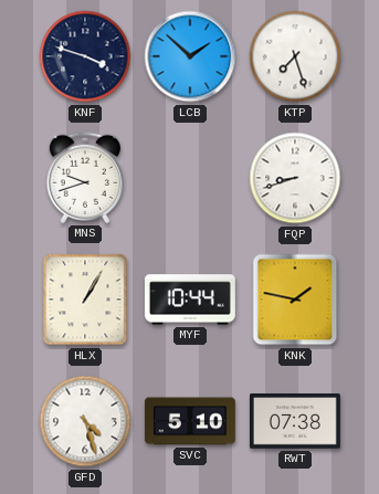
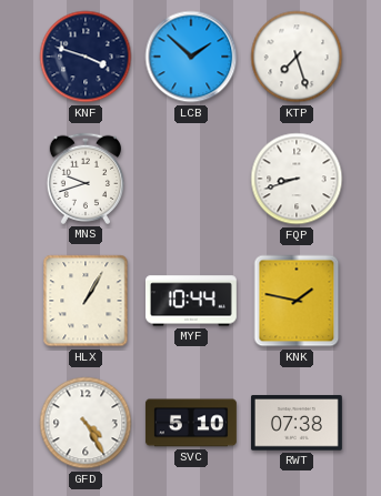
GFD: 4:27 -> 4:25 (86, 423)
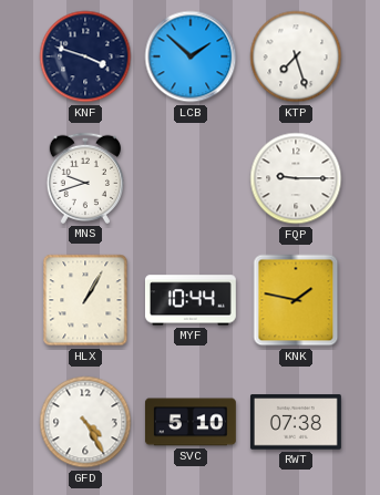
FQP: 8:42 -> 9:15 (296, 178)
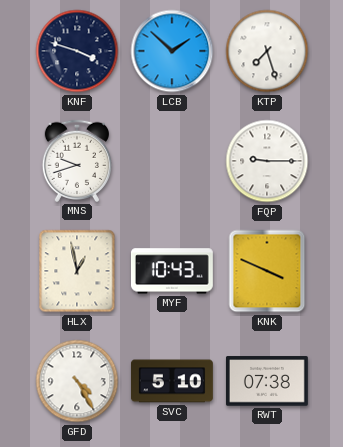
HLX: 1:05 -> 12:58 (77, 271)
MYF: 10:44 -> 10:43 (172, 271)
KNK: 1:47 -> 3:49 (267, 271)
